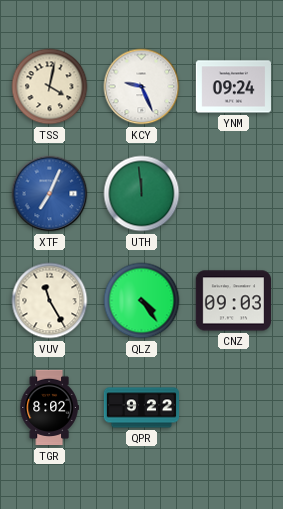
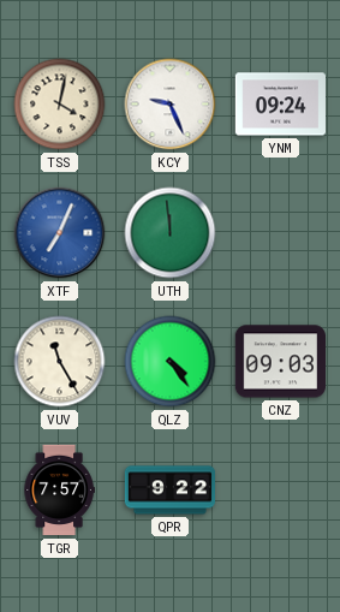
TGR: 8:02 -> 7:57 (59, 491)
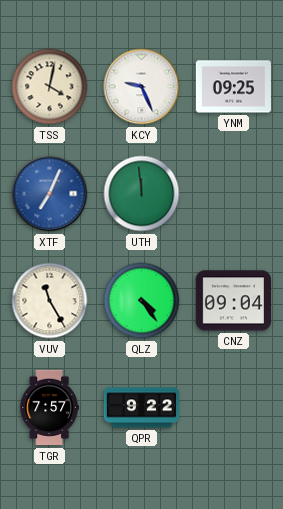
YNM: 09:24 -> 09:25 (233, 87)
CNZ: 09:03 -> 09:04 (233, 301)
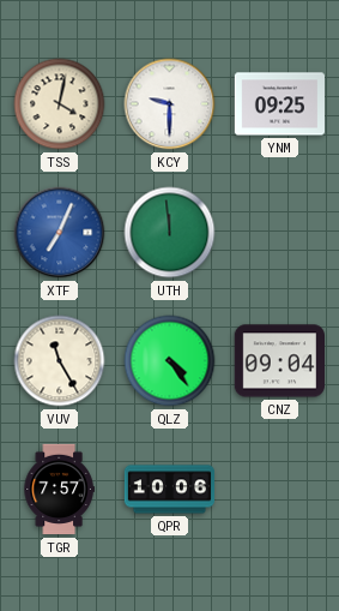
KCY: 9:26 -> 9:30 (170, 104)
QPR: 9:22 -> 10:06 (170, 490)
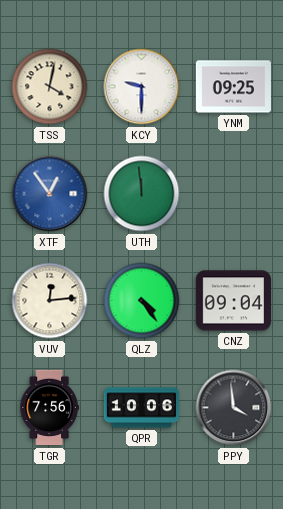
XTF: 7:04 -> 12:54 (50, 194)
VUV: 11:25 -> 12:14 (50, 301)
TGR: 7:57 -> 7:56 (49, 408)
PPY: none -> 3:59 (234, 408)
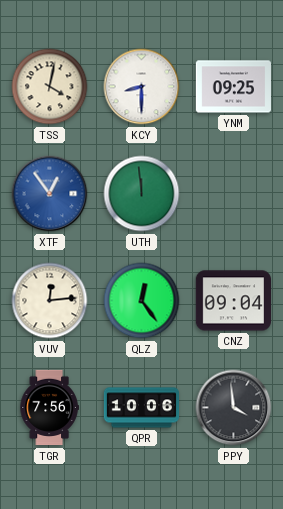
KCY: 9:30 -> 8:30 (142, 87)
QLZ: 4:24 -> 12:24 (142, 301)
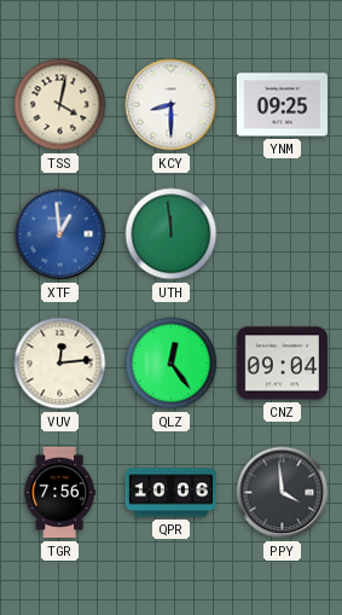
XTF: 12:54 -> 12:59 (60, 234)
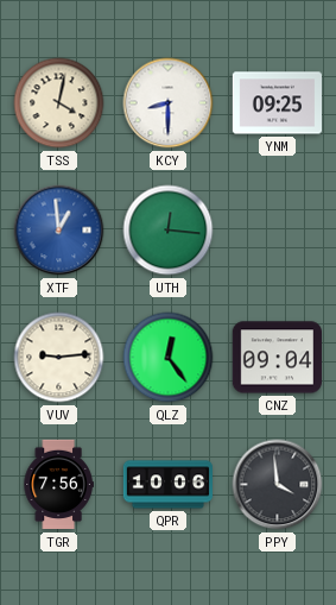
UTH: 11:59 -> 12:16 (169, 231)
VUV: 12:14 -> 9:14 (59, 358)
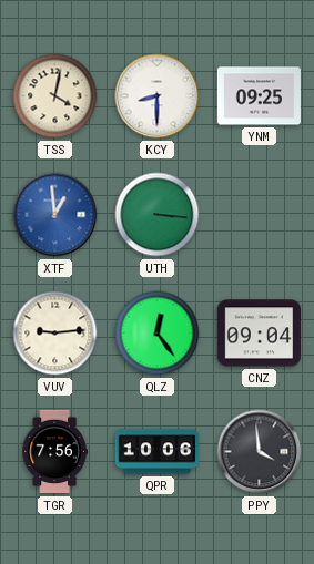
UTH: 12:16 -> 3:16 (158, 215)
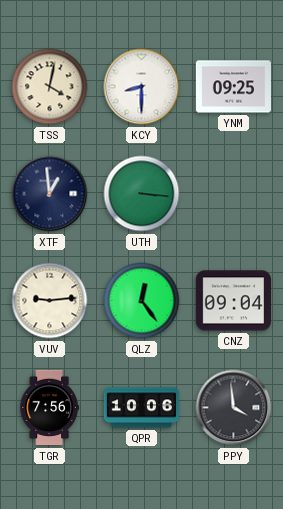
XTF dial: blue -> navy (50, 194)
